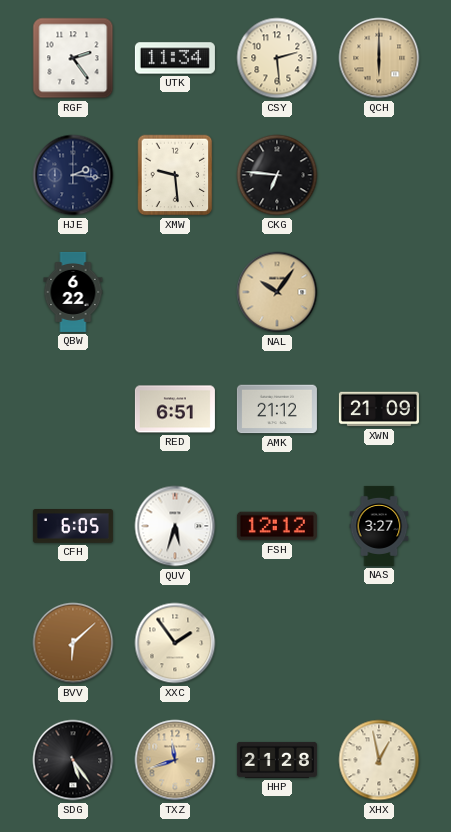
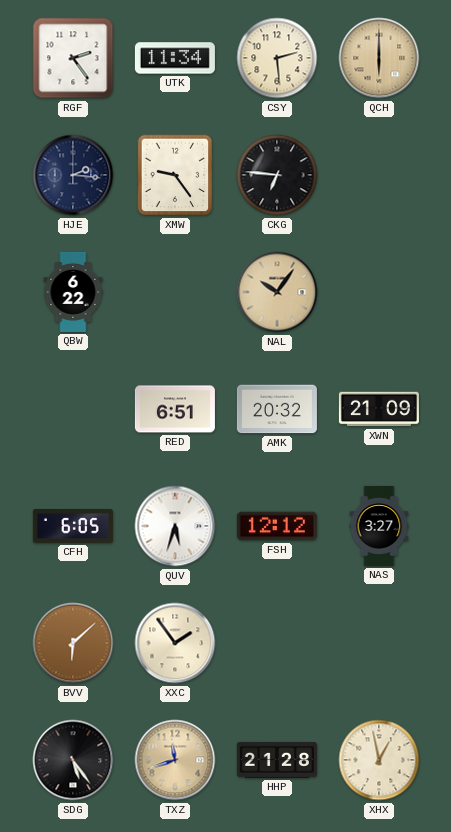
XMW: 9:29 -> 9:24 (175, 175)
AMK: 21:12 -> 20:32 (277, 409)
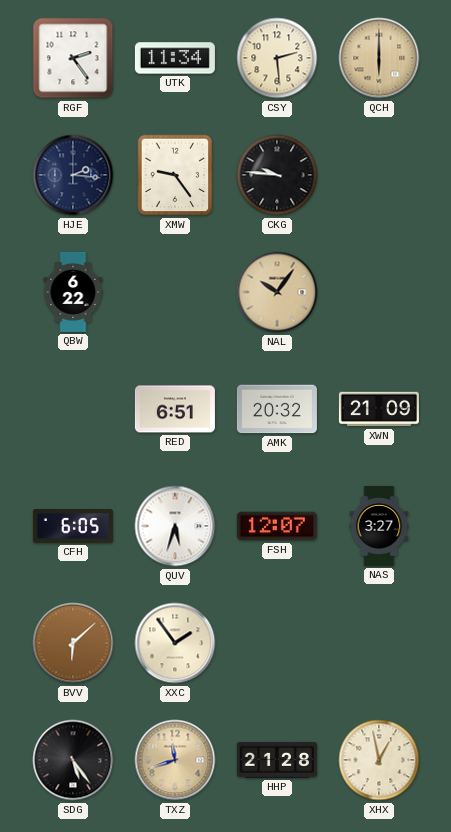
CKG: 6:46 -> 9:46 (277, 175)
FSH: 12:12 -> 12:07 (277, 526)
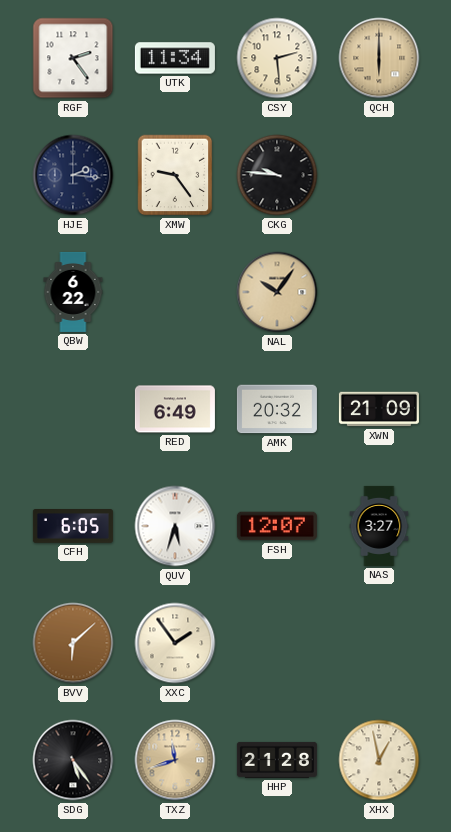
RED: 6:51 -> 6:49 (175, 409)
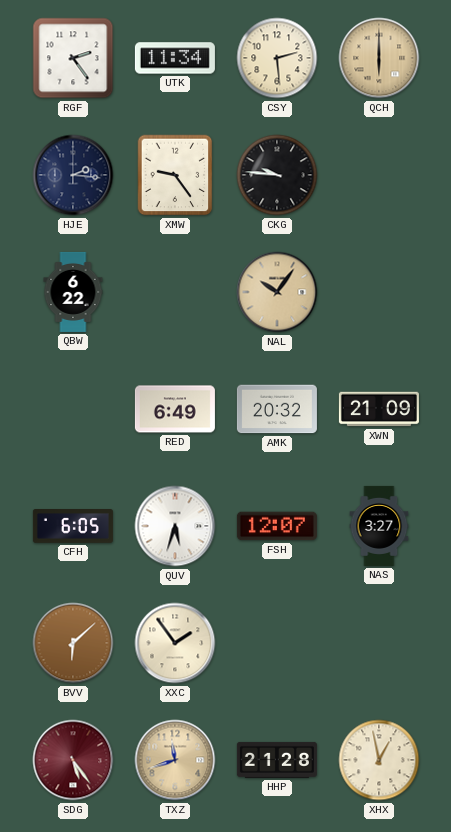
SDG dial: black -> burgundy (73, 760)
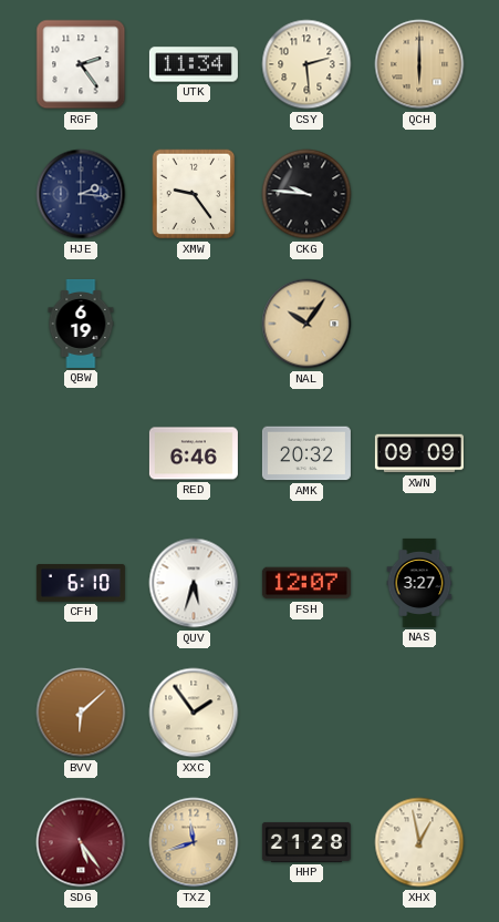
QBW: 6:22 -> 6:19 (81, 324)
RED: 6:49 -> 6:46 (194, 453)
XWN: 21:09 -> 09:09 (419, 453)
CFH: 6:05 -> 6:10 (81, 583)
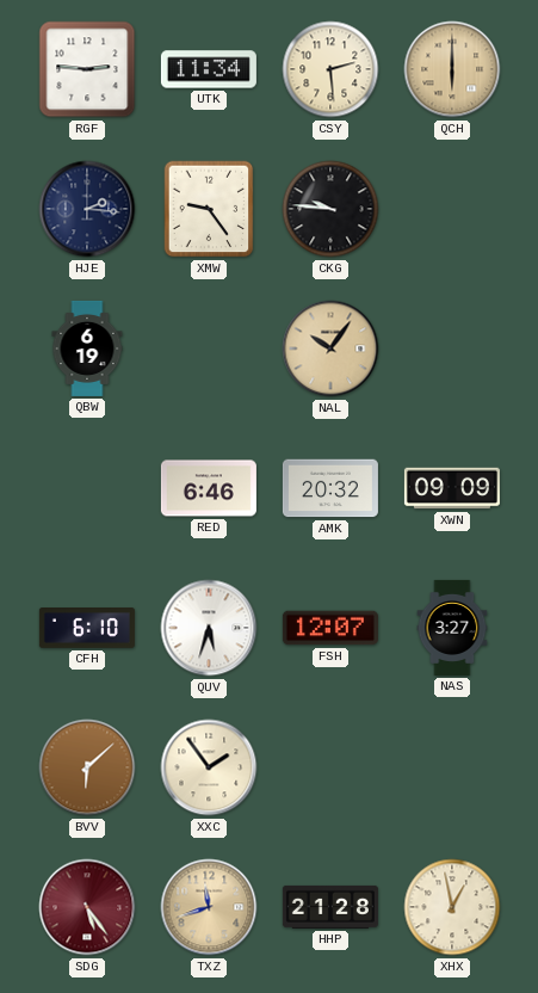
RGF: 2:24 -> 2:46 (87, 69)
